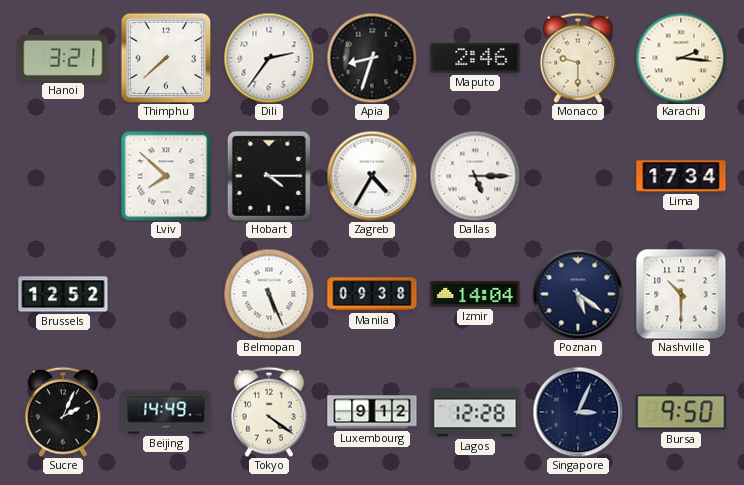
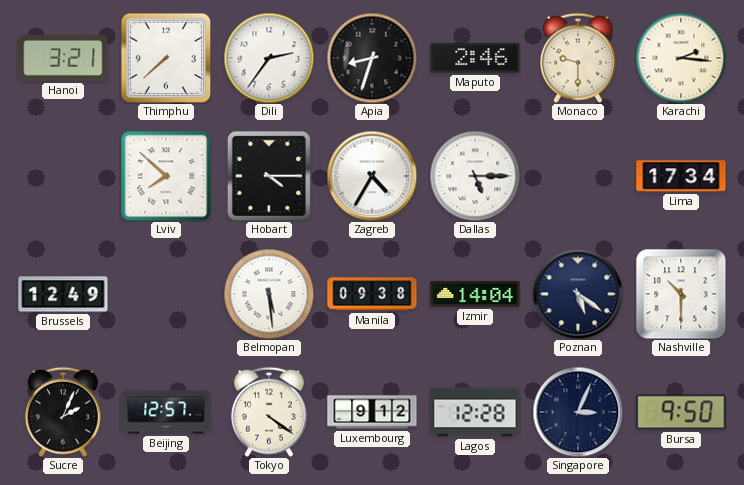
Brussels: 12:52 -> 12:49 (63, 294)
Belmopan: 5:26 -> 5:29 (269, 294)
Beijing: 14:49 -> 12:57 (166, 412)
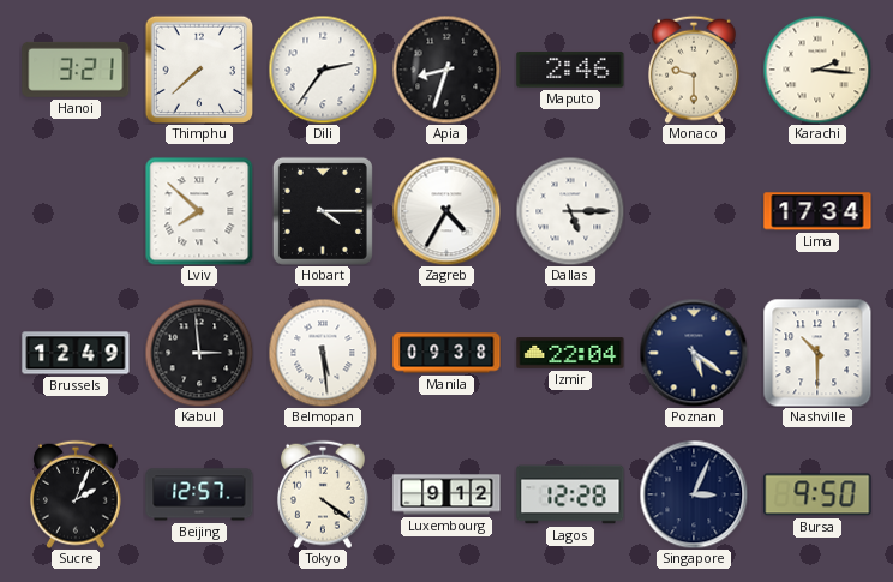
Kabul: none -> 2:59 (199, 353)
Izmir: 14:04 -> 22:04 (570, 353)
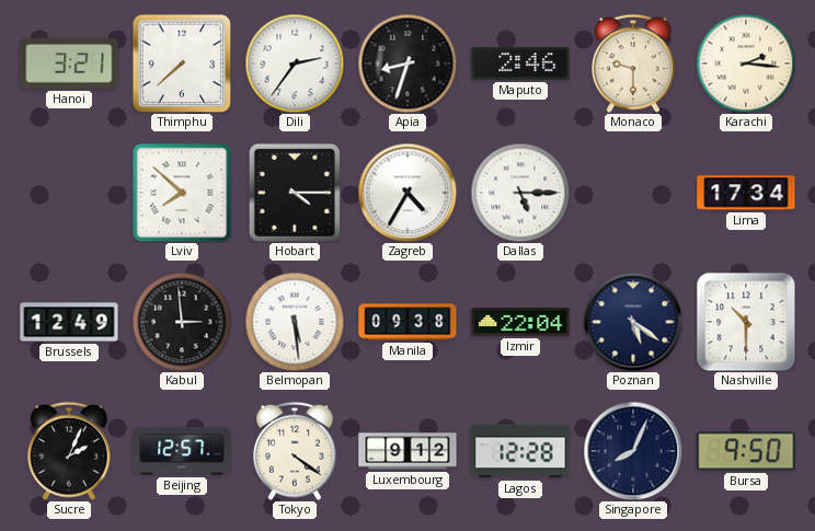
Singapore: 3:04 -> 8:04 (633, 451)
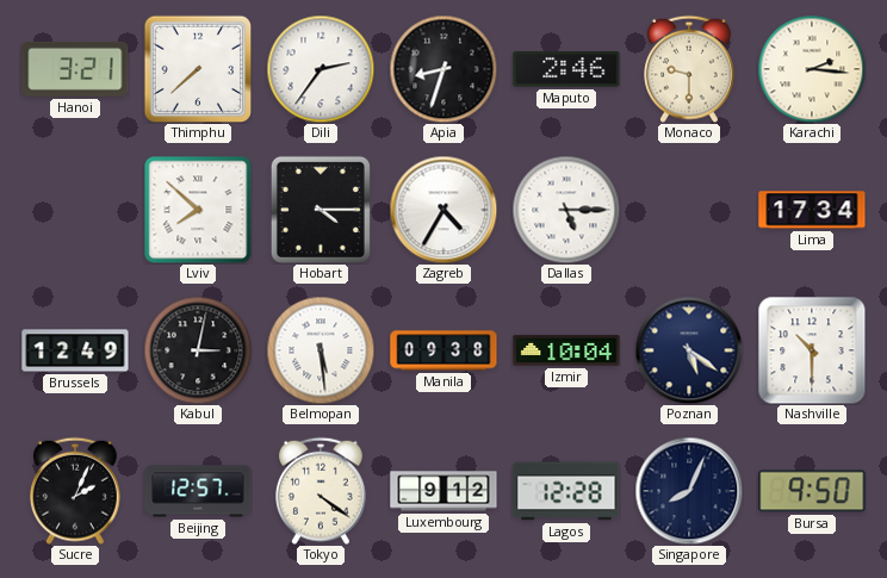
Kabul: 2:59 -> 3:02 (198, 350)
Izmir: 22:04 -> 10:04 (566, 350)
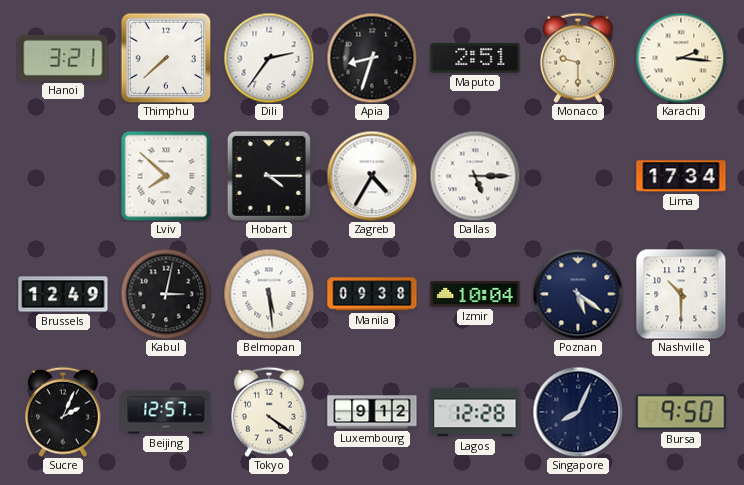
Maputo: 2:46 -> 2:51 (475, 58)
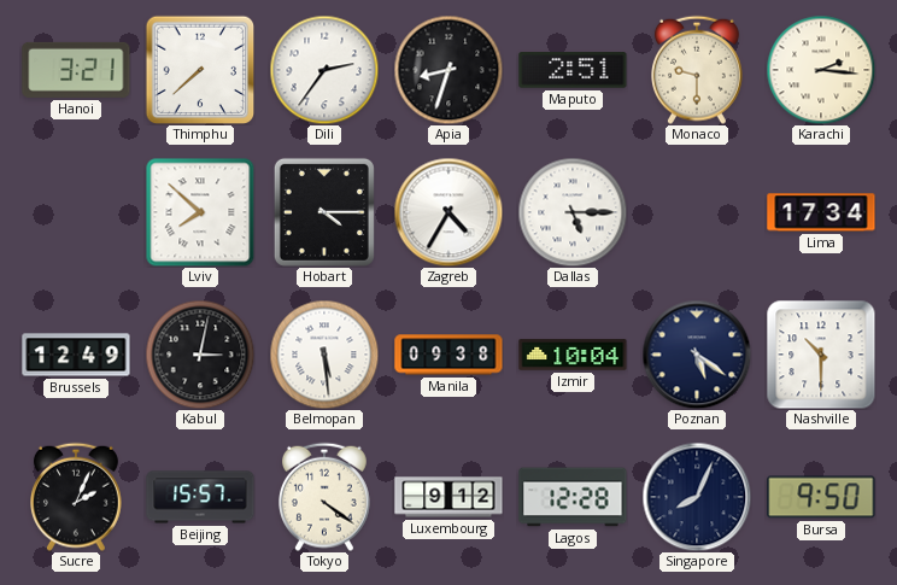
Beijing: 12:57 -> 15:57 (200, 497)
